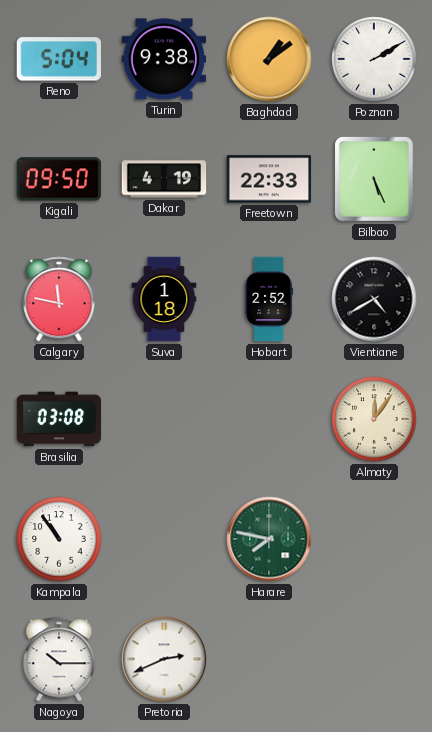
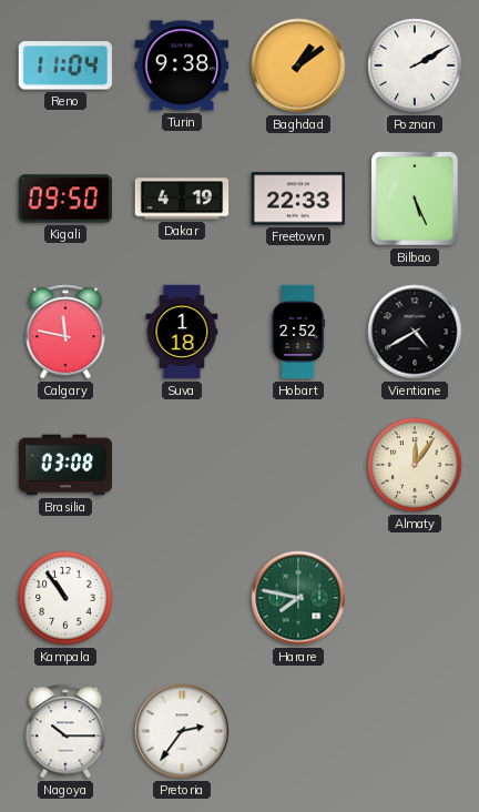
Reno: 5:04 -> 11:04 (65, 65)
Pretoria: 2:41 -> 2:36 (182, 731)
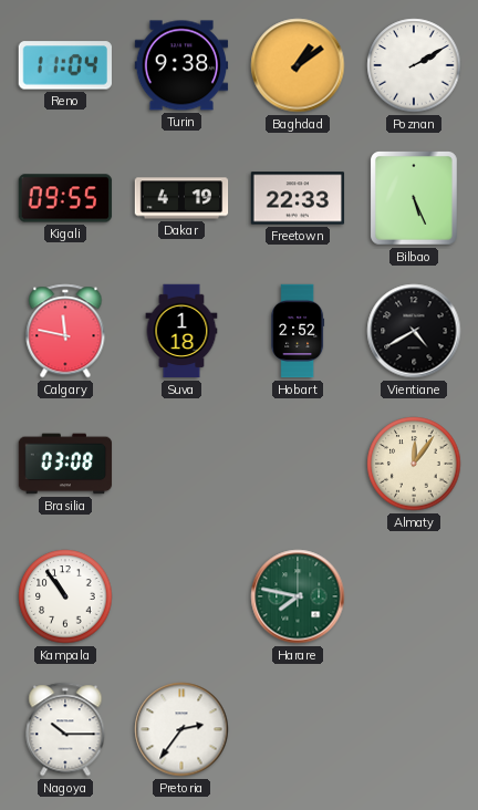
Kigali: 09:50 -> 09:55 (65, 198)
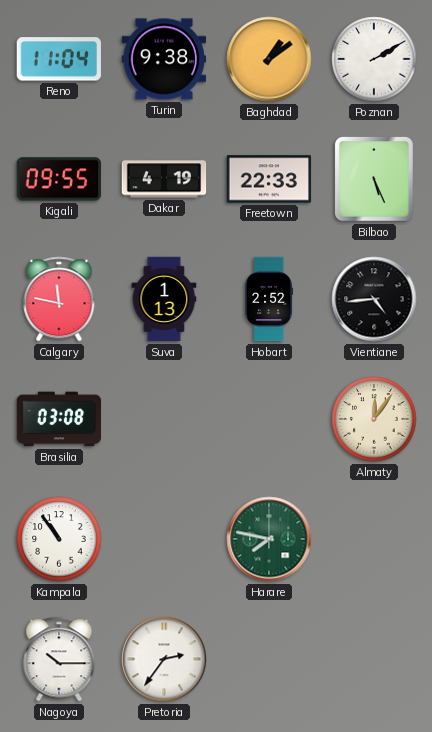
Suva: 1:18 -> 1:13 (164, 299)
Vientiane: 4:40 -> 4:44 (374, 299)
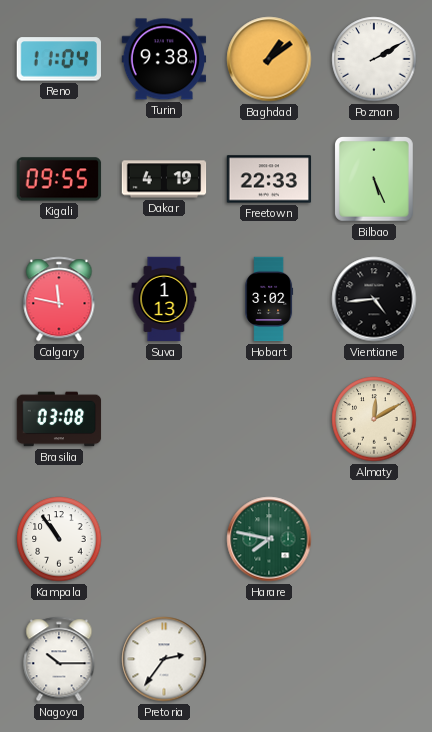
Hobart: 2:52 -> 3:02 (269, 299)
Almaty: 12:06 -> 12:10 (374, 419)
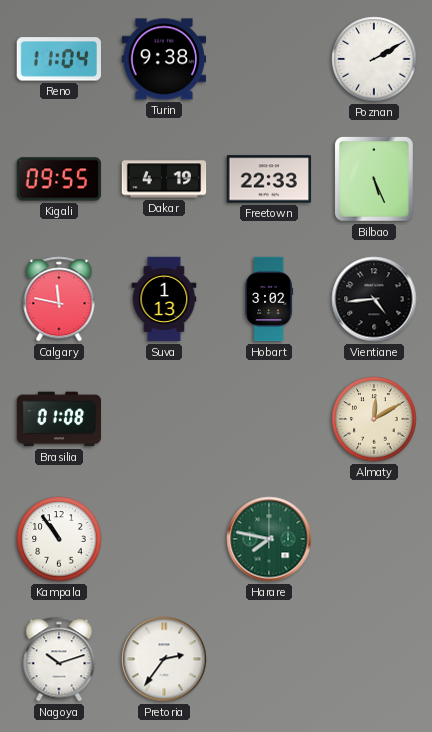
Baghdad: 1:09 -> none (269, 59)
Brasilia: 03:08 -> 01:08 (59, 419)
Nagoya: 10:15 -> 10:12 (59, 659)
